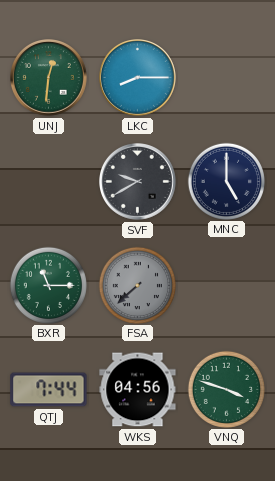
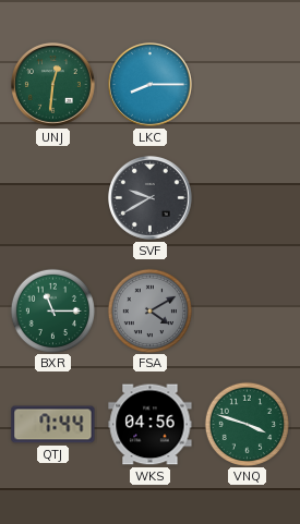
MNC: 5:00 -> none (226, 181)
FSA: 7:38 -> 4:10 (149, 310)
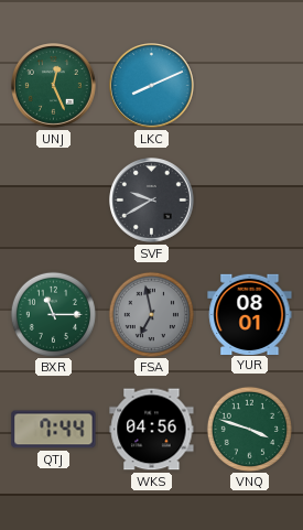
UNJ: 12:31 -> 12:26 (54, 86)
LKC: 8:15 -> 8:11 (152, 86)
FSA: 4:10 -> 6:58 (151, 314)
YUR: none -> 08:01 (250, 314)
